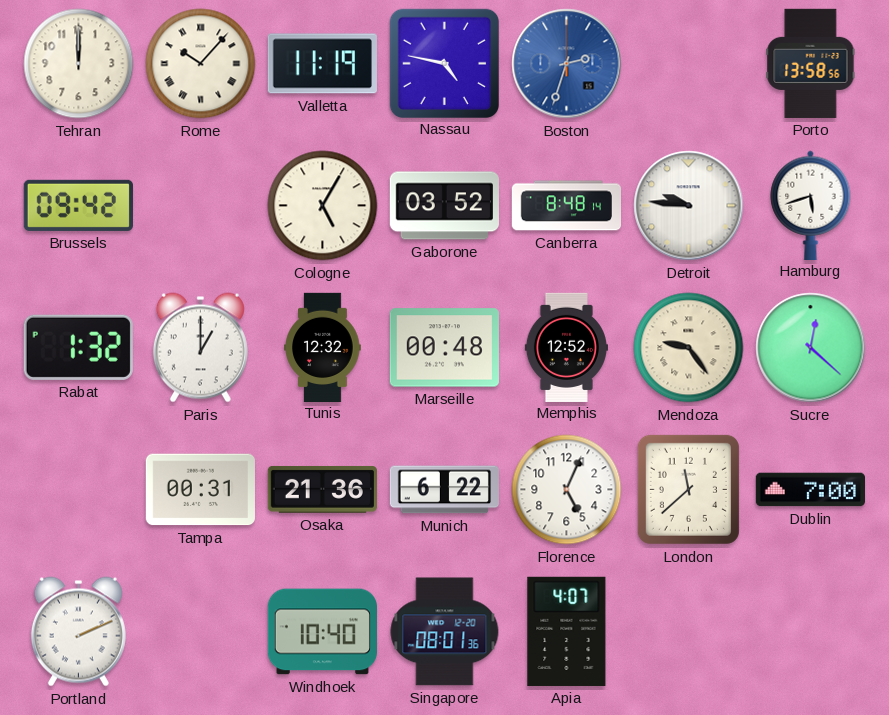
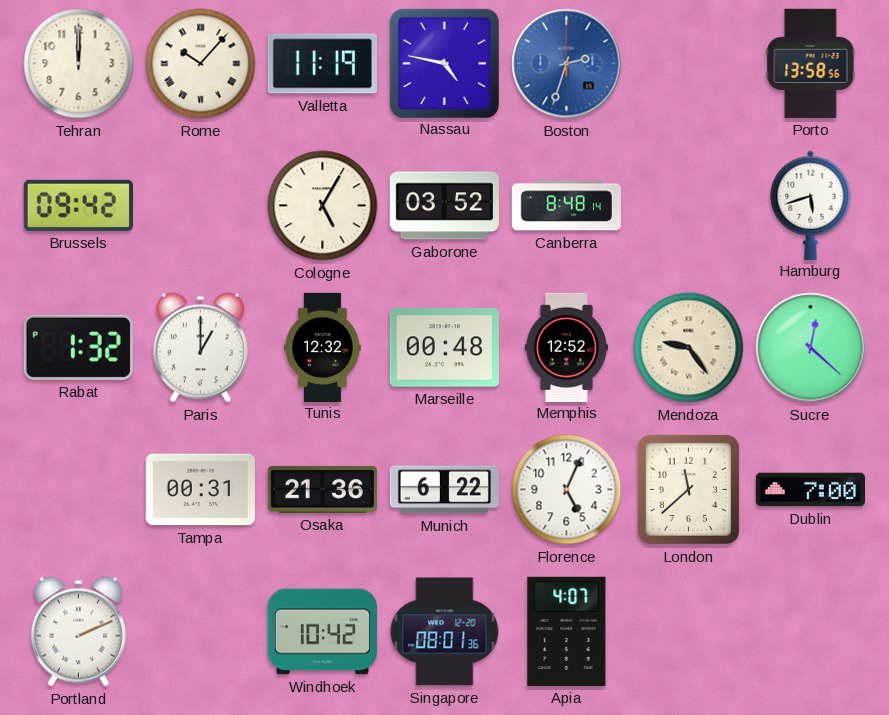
Detroit: 9:46 -> none (689, 206)
Windhoek: 10:40 -> 10:42 (322, 632)
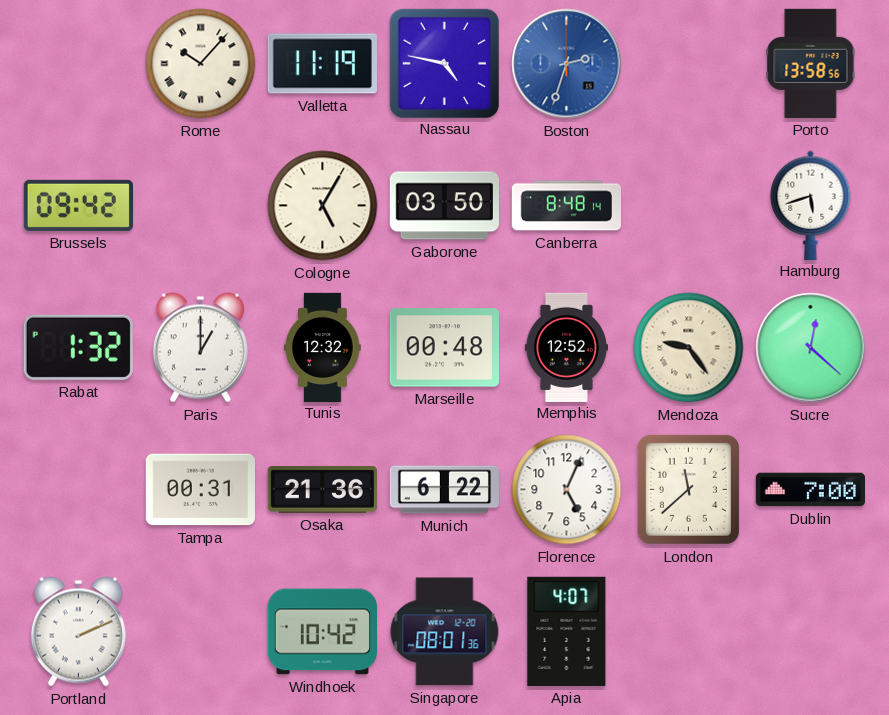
Tehran: 12:00 -> none (79, 64)
Gaborone: 03:52 -> 03:50 (444, 206)
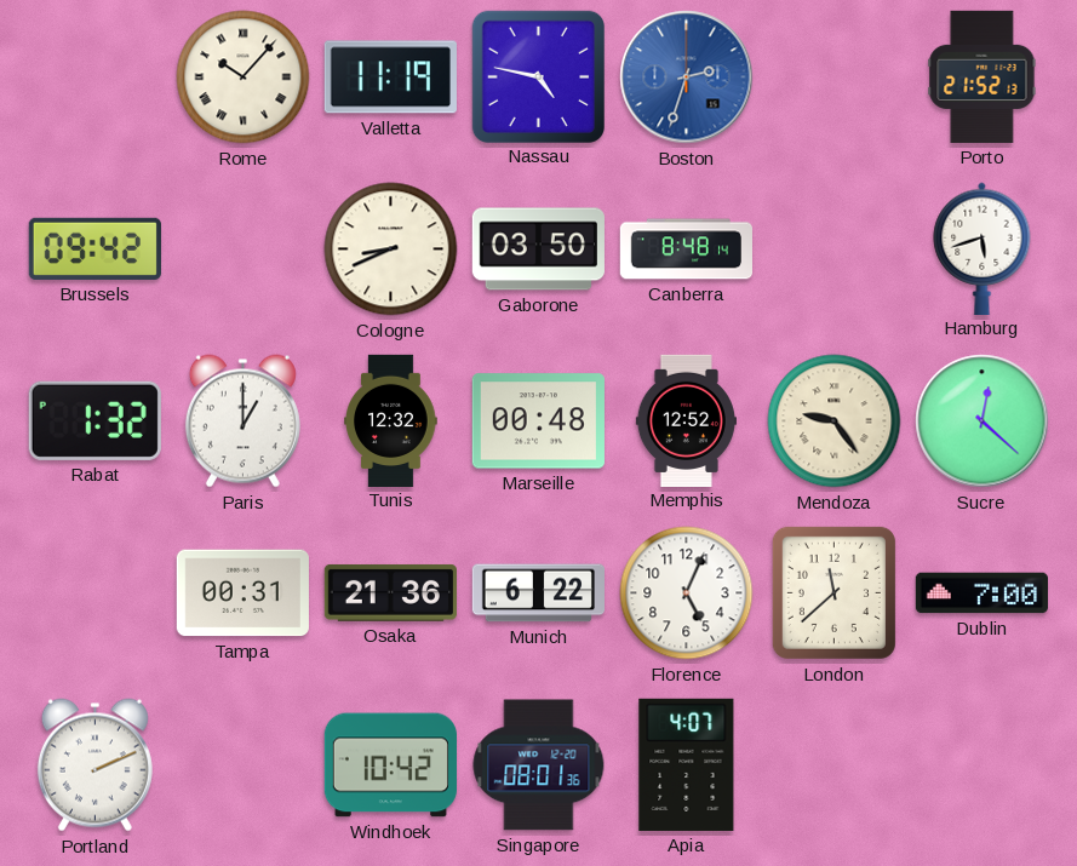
Porto: 13:58 -> 21:52 (983, 76)
Cologne: 5:05 -> 8:41 (391, 250)
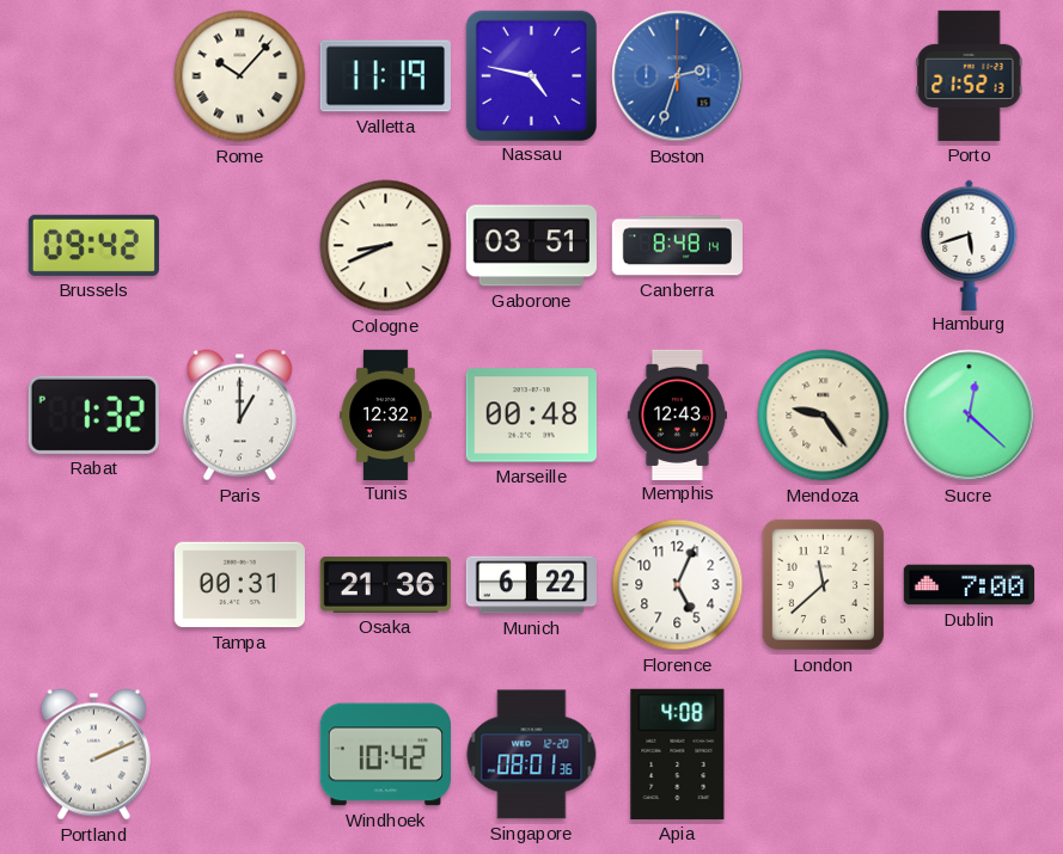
Gaborone: 03:50 -> 03:51 (531, 246)
Memphis: 12:52 -> 12:43 (677, 414)
Apia: 4:07 -> 4:08 (678, 754)
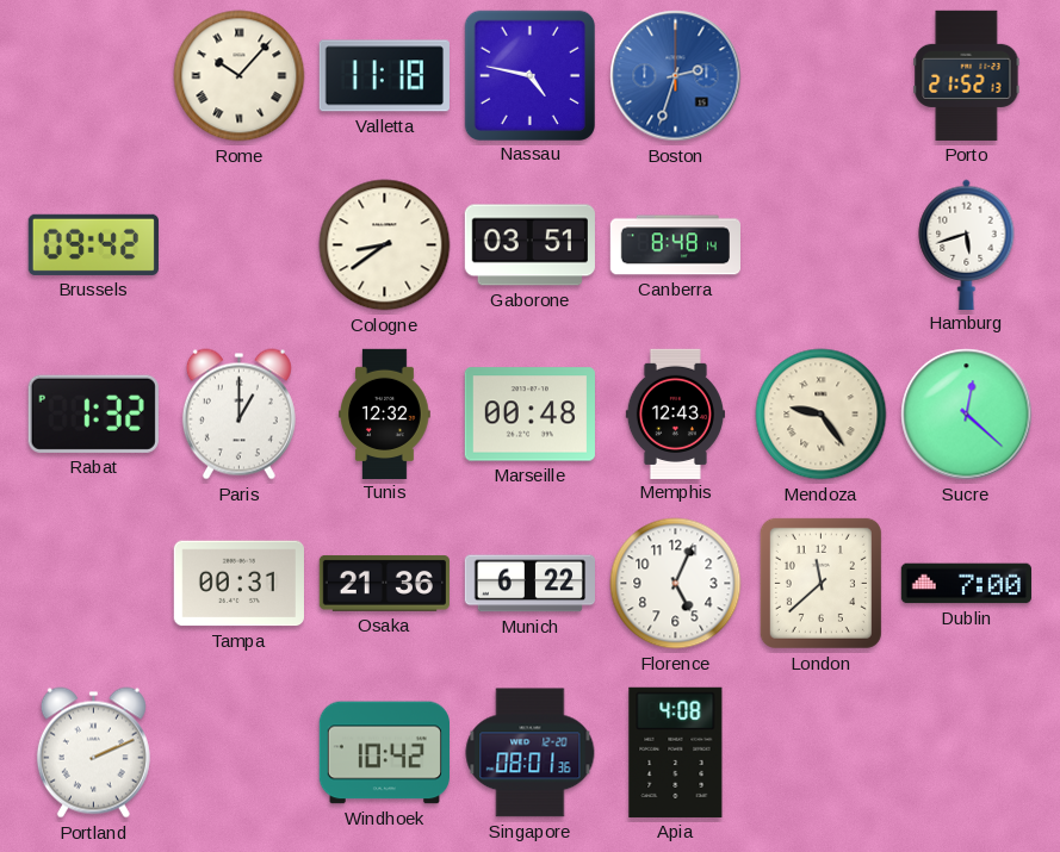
Valletta: 11:19 -> 11:18 (384, 76)
Cologne: 8:41 -> 8:39 (385, 245)
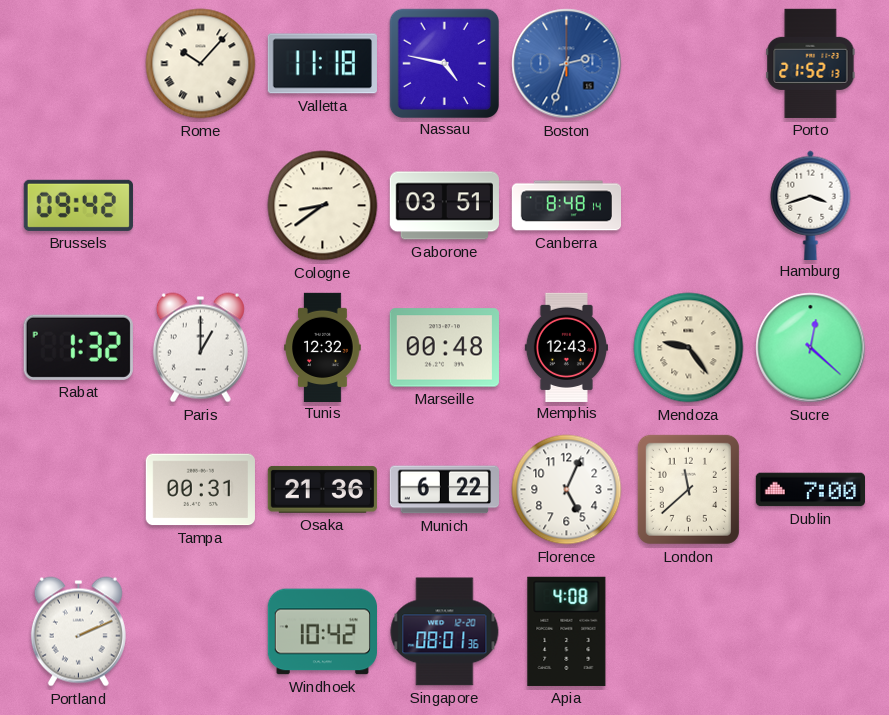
Hamburg: 5:42 -> 3:42 (811, 205)
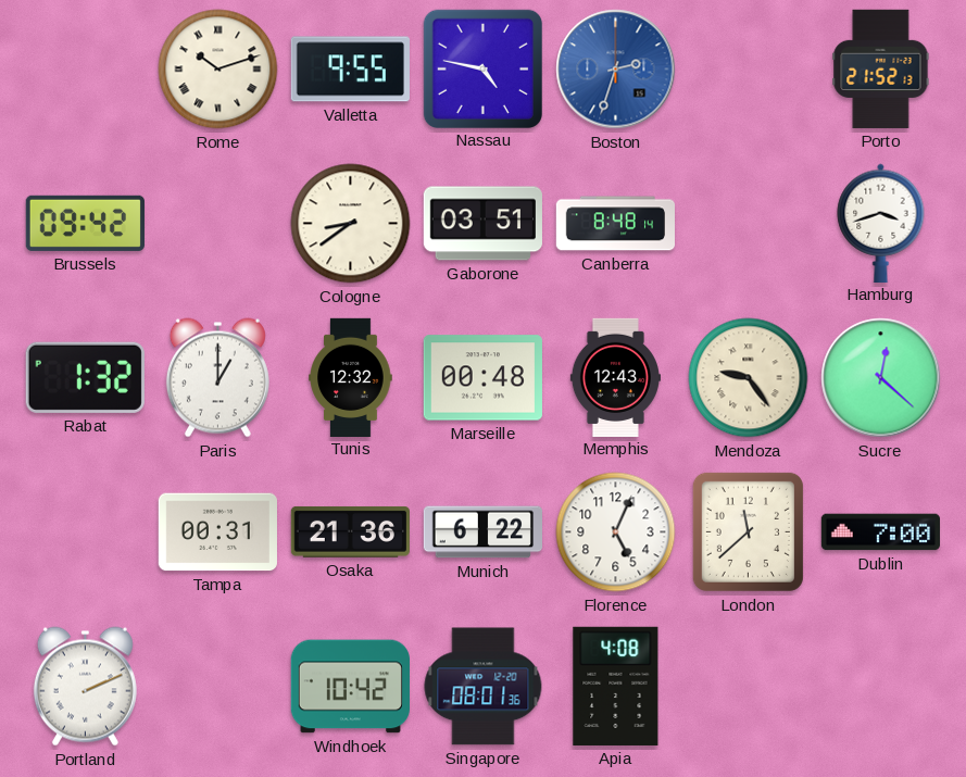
Rome: 10:07 -> 10:12 (218, 70)
Valletta: 11:18 -> 9:55 (350, 70)
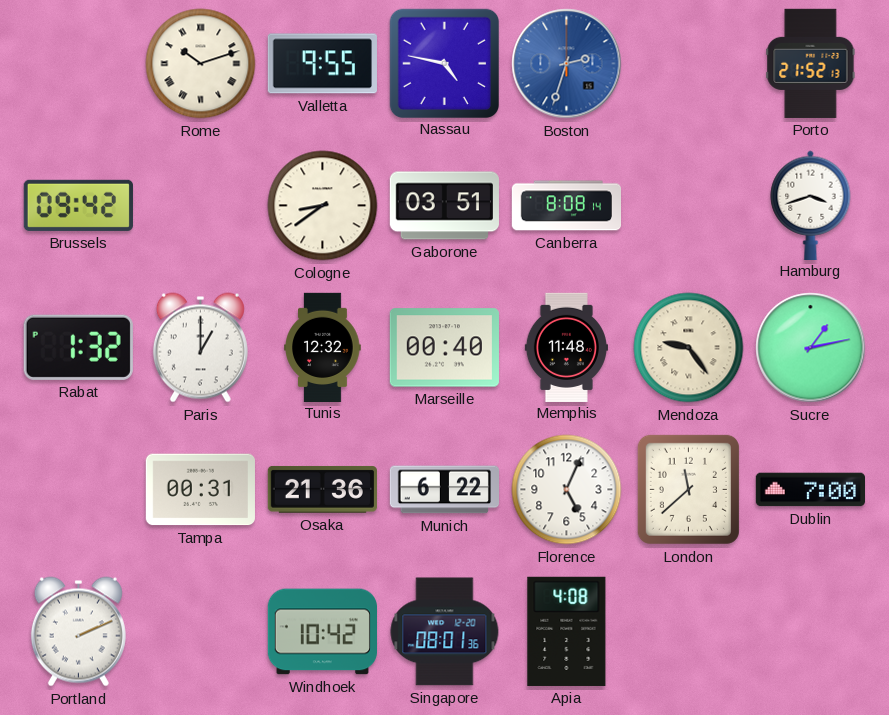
Canberra: 8:48 -> 8:08 (566, 206)
Marseille: 00:48 -> 00:40 (444, 348)
Memphis: 12:43 -> 11:48 (566, 347)
Sucre: 12:22 -> 1:13 (811, 348)
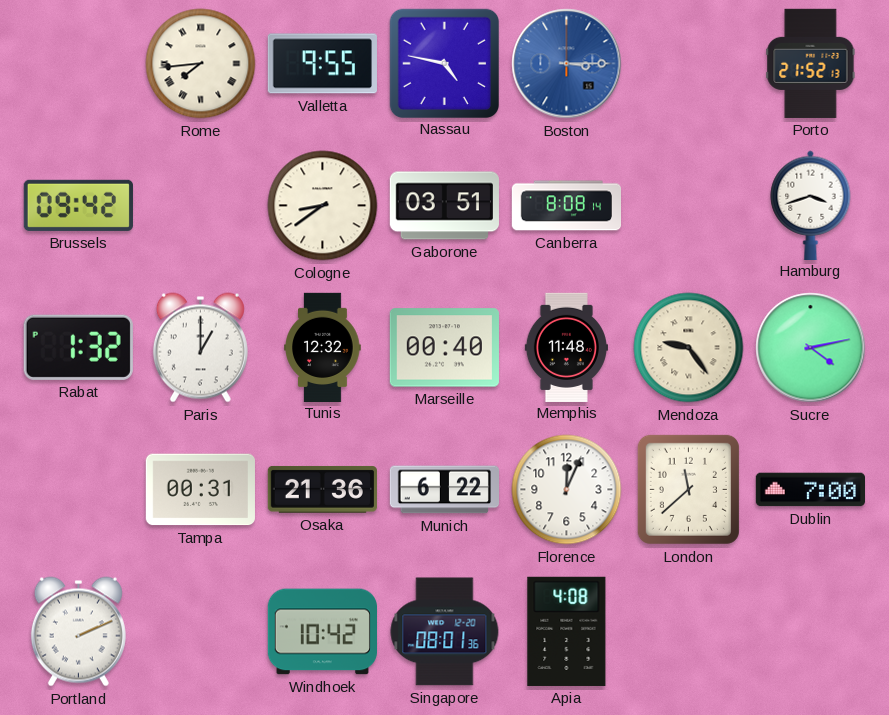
Rome: 10:12 -> 7:44 (201, 64)
Boston: 2:33 -> 3:15 (567, 64)
Sucre: 1:13 -> 4:13 (811, 348)
Florence: 5:04 -> 12:04 (567, 490)
